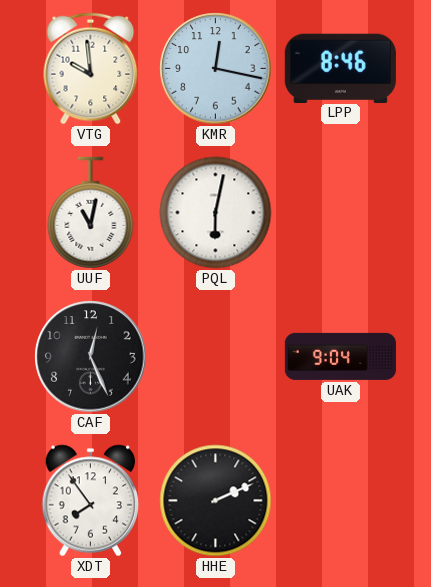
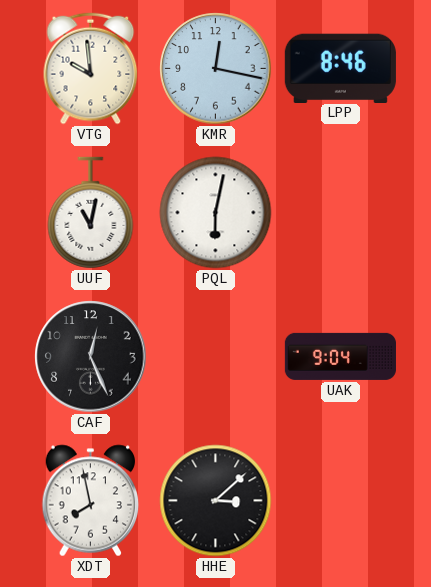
XDT: 7:54 -> 7:58 (91, 501)
HHE: 2:11 -> 3:08 (216, 501)
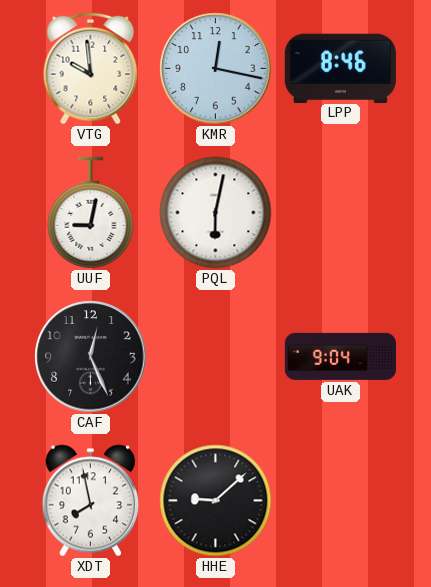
UUF: 11:02 -> 9:02 (91, 213)
HHE: 3:08 -> 9:08 (216, 501)
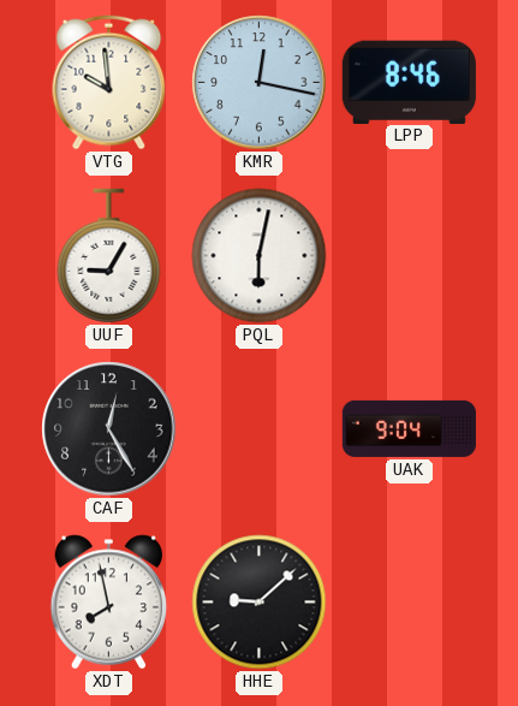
UUF: 9:02 -> 9:05 (109, 256)
CAF: 12:26 -> 12:25 (109, 429)
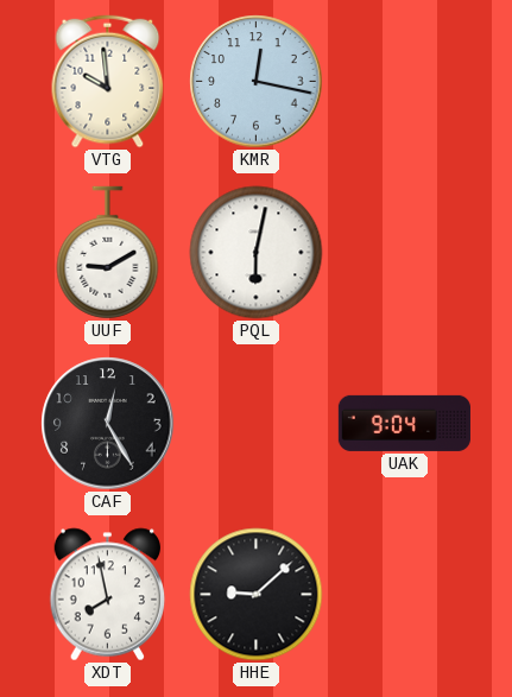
LPP: 8:46 -> none (409, 82)
UUF: 9:05 -> 9:10 (108, 253)
